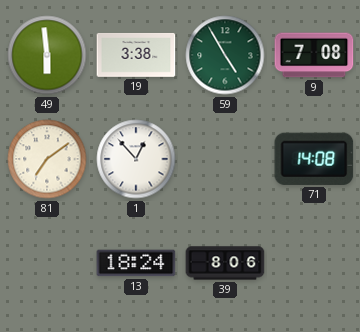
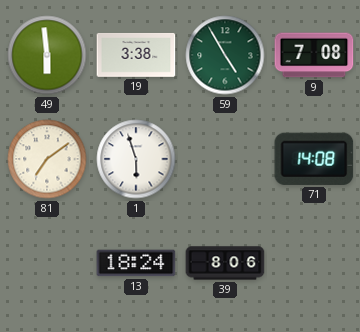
1: 12:53 -> 5:57 (136, 159)
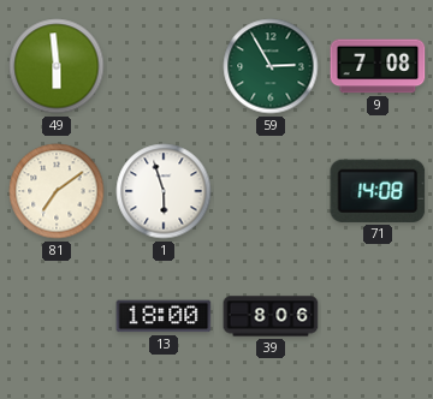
19: 3:38 -> none (136, 55)
59: 4:55 -> 2:55 (271, 66)
13: 18:24 -> 18:00 (164, 316)
